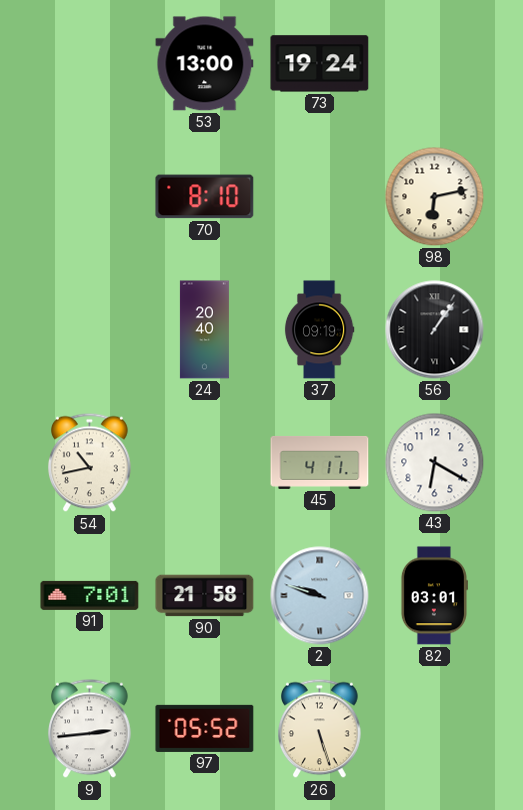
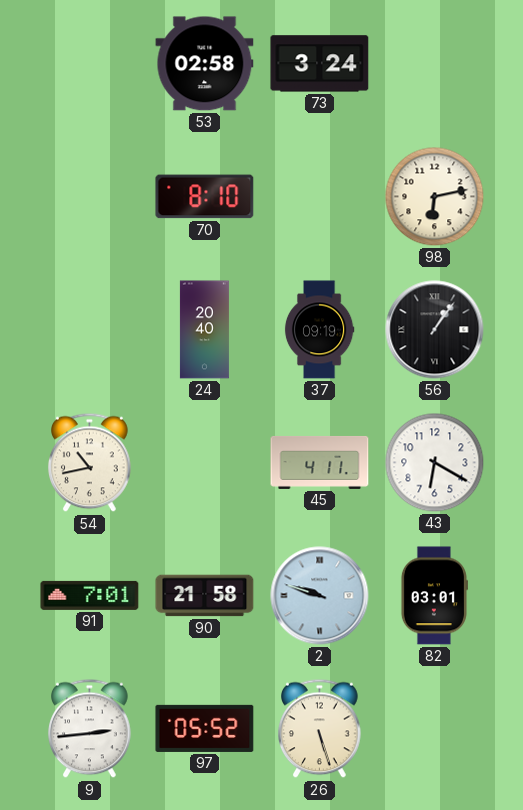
53: 13:00 -> 02:58 (205, 64)
73: 19:24 -> 3:24 (320, 64)
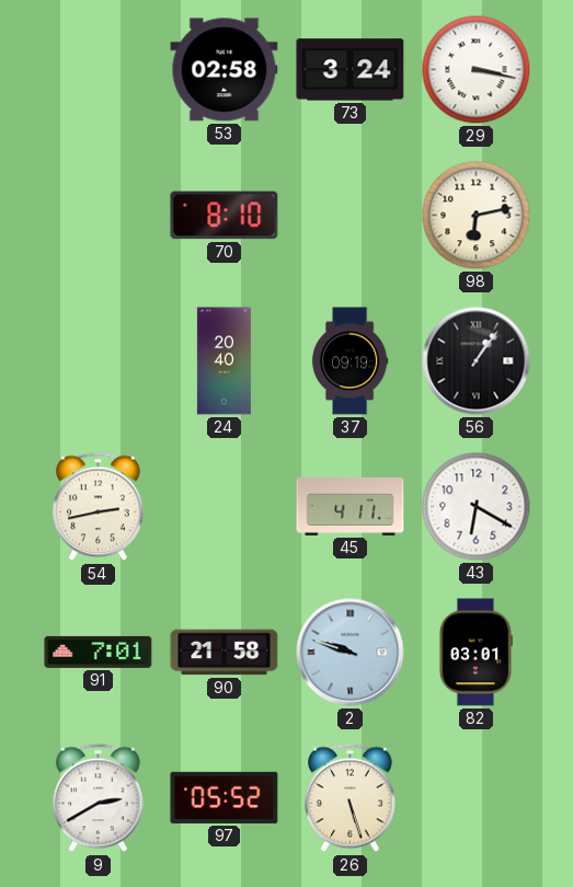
29: none -> 3:17 (477, 70)
54: 10:43 -> 2:43 (99, 507)
9: 2:44 -> 2:40 (99, 798)
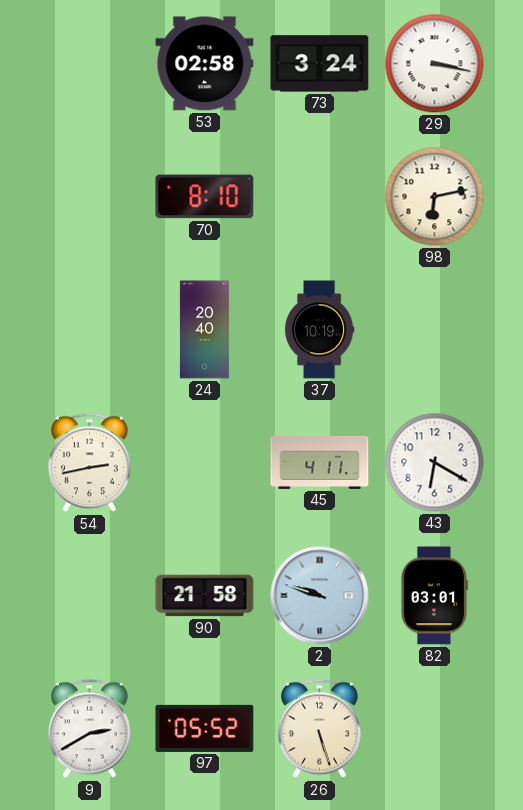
37: 09:19 -> 10:19 (319, 330)
56: 1:06 -> none (477, 361)
91: 7:01 -> none (99, 652)
